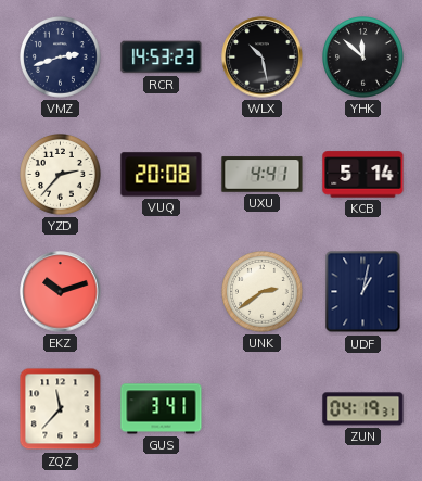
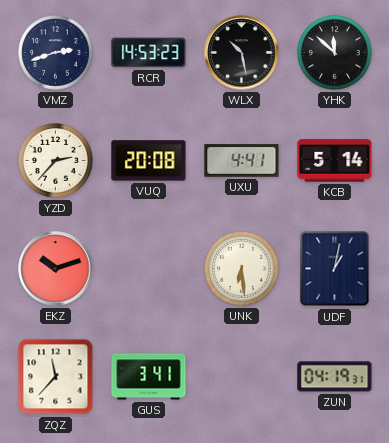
UNK: 2:39 -> 6:29 (242, 269)
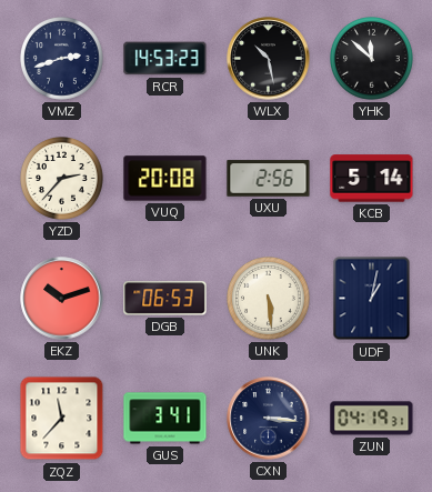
UXU: 4:41 -> 2:56 (269, 179)
DGB: none -> 06:53 (165, 299)
UNK: 6:29 -> 5:29 (269, 299)
CXN: none -> 3:16 (269, 419)
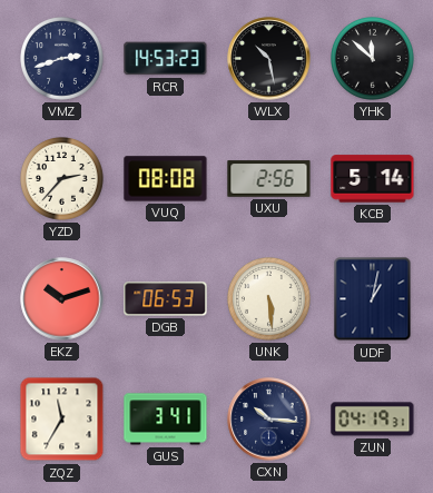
VUQ: 20:08 -> 08:08 (166, 179)
ZQZ: 11:37 -> 11:35 (62, 420)
CXN: 3:16 -> 10:16 (269, 420)
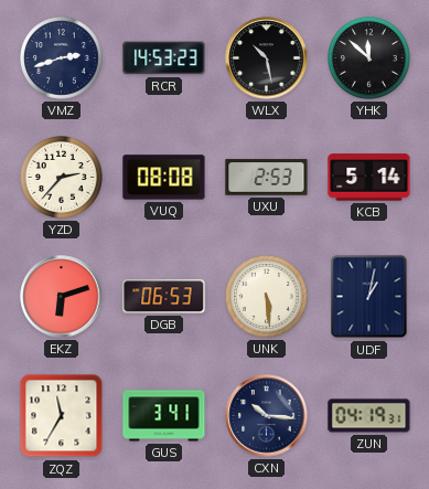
UXU: 2:56 -> 2:53 (267, 178)
EKZ: 10:12 -> 6:12 (62, 297)
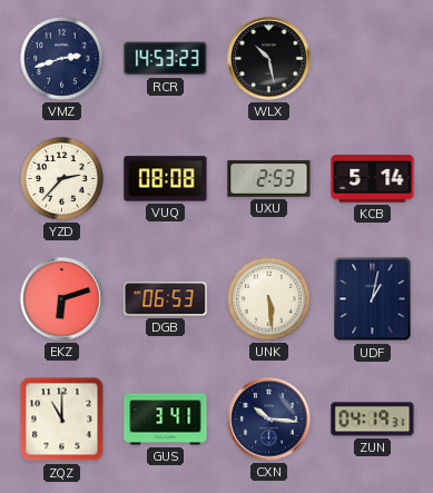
YHK: 11:52 -> none (369, 59)
ZQZ: 11:35 -> 11:00 (62, 420)
